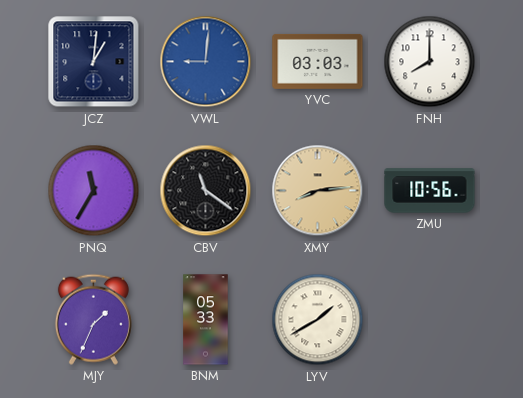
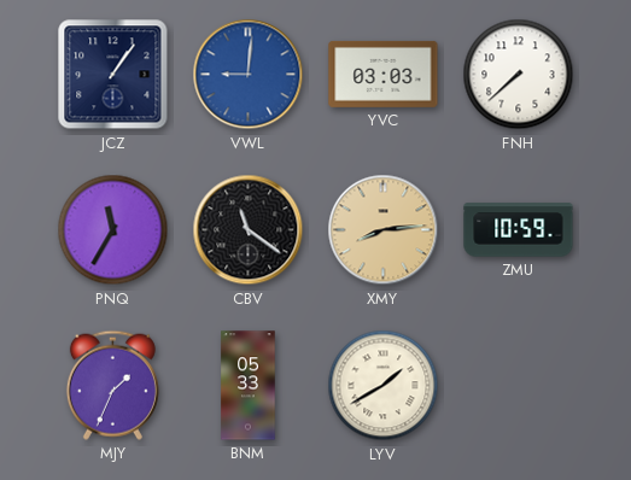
JCZ: 1:01 -> 1:06 (113, 75)
FNH: 8:00 -> 7:38 (519, 75)
ZMU: 10:56 -> 10:59 (519, 230)
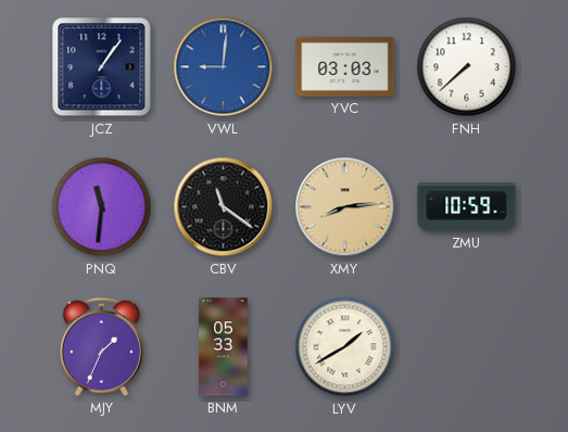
PNQ: 11:35 -> 11:31 (102, 207)
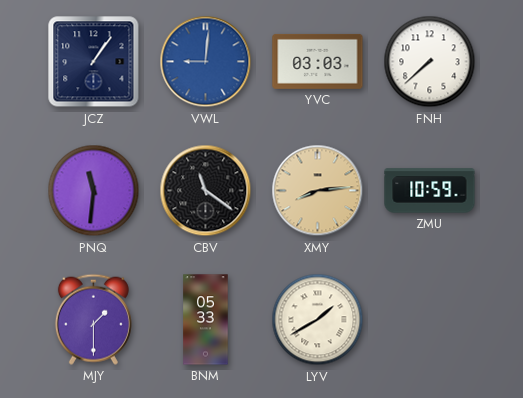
MJY: 1:34 -> 1:30 (93, 319)
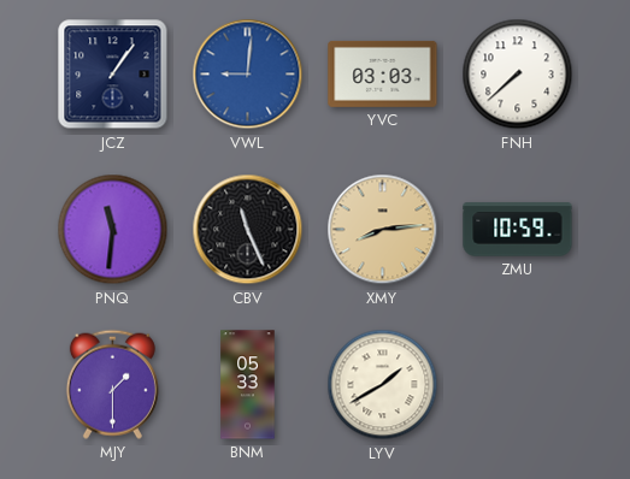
CBV: 11:21 -> 11:26 (248, 230)
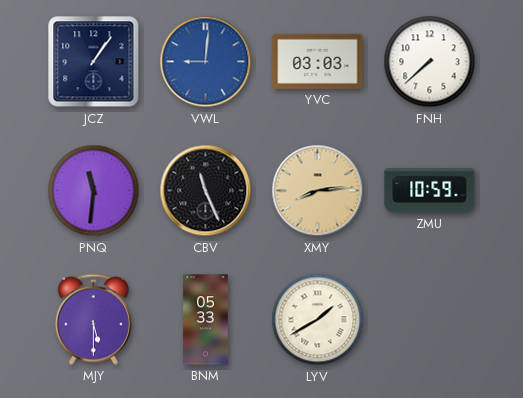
MJY: 1:30 -> 5:30 (93, 319)
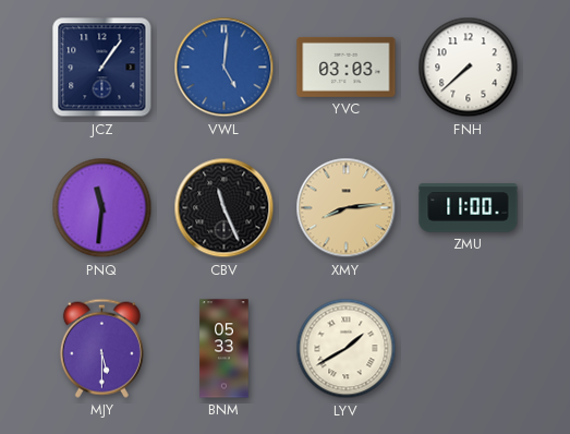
VWL: 9:01 -> 5:01 (225, 68)
ZMU: 10:59 -> 11:00 (469, 208)
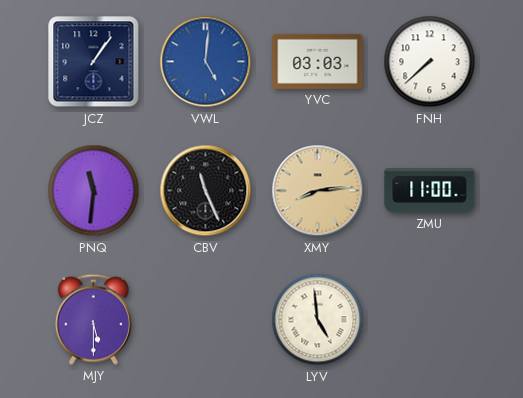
BNM: 05:33 -> none (225, 349)
LYV: 1:40 -> 4:59 (318, 320)
